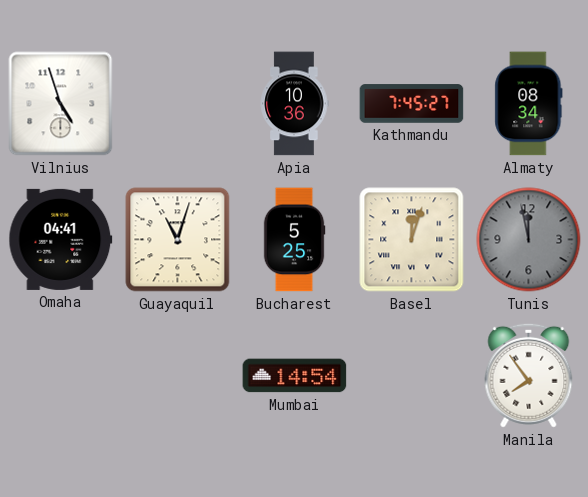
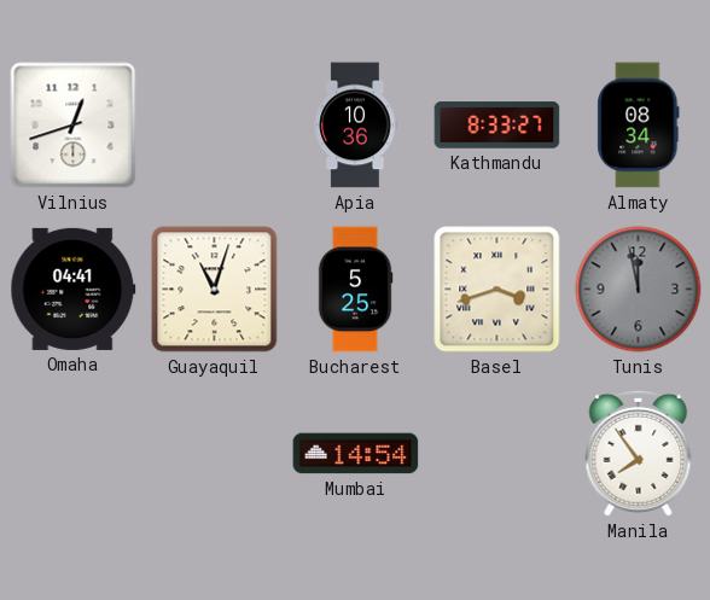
Vilnius: 4:57 -> 12:42 (74, 126)
Kathmandu: 7:45 -> 8:33 (497, 126)
Basel: 12:03 -> 3:42 (497, 290)
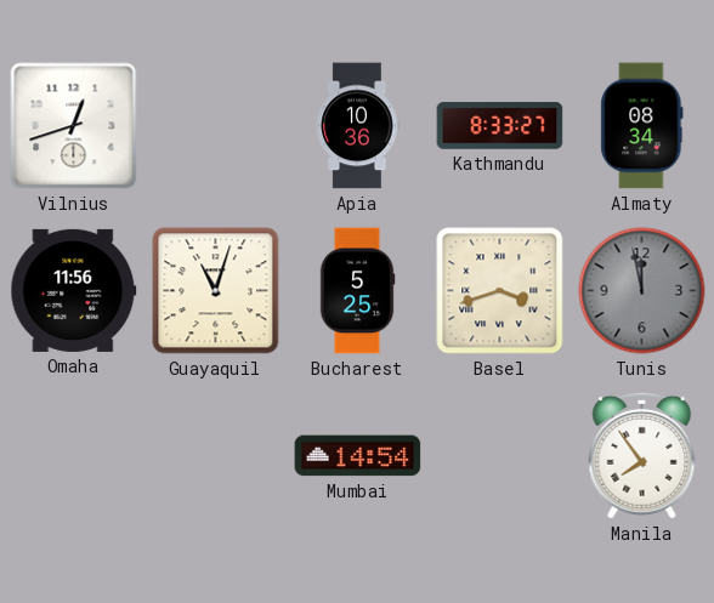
Omaha: 04:41 -> 11:56 (74, 290)
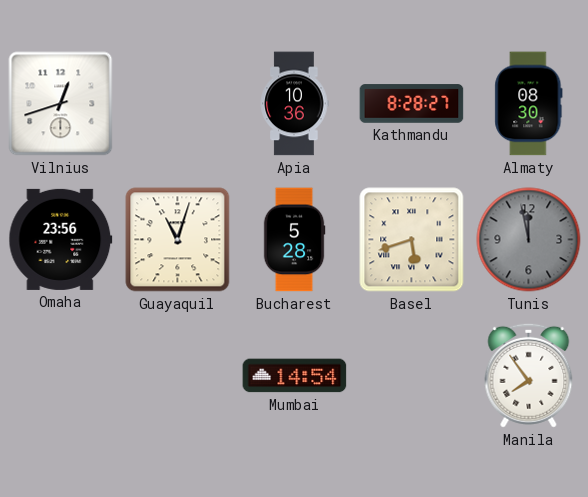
Kathmandu: 8:33 -> 8:28 (412, 104)
Almaty: 08:34 -> 08:30 (529, 104)
Omaha: 11:56 -> 23:56 (61, 239)
Bucharest: 5:25 -> 5:28 (294, 240)
Basel: 3:42 -> 5:42 (412, 240)
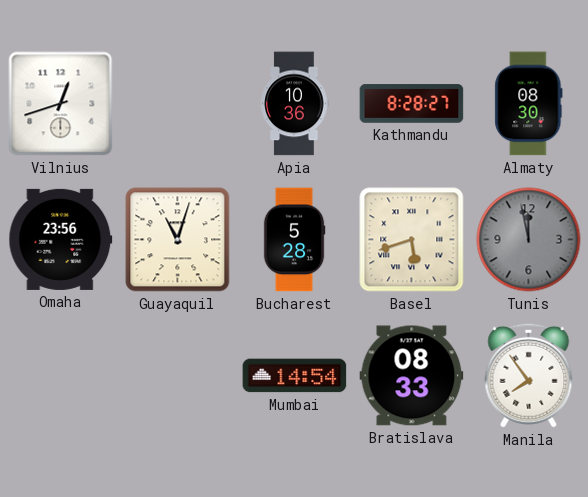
Bratislava: none -> 08:33 (412, 376)
